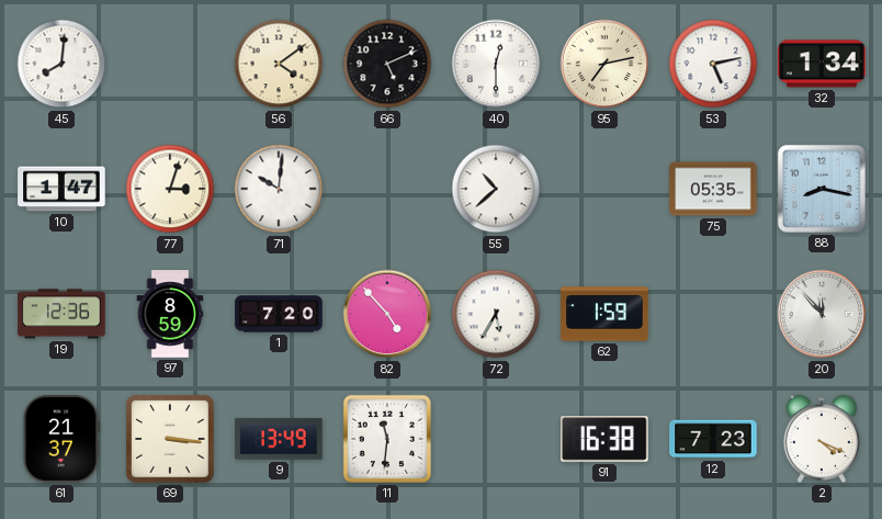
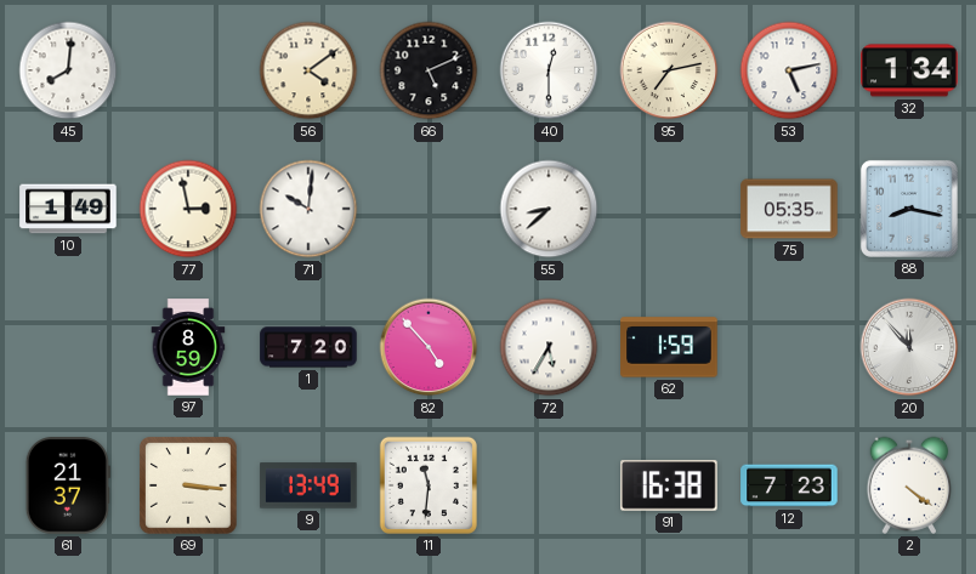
10: 1:47 -> 1:49 (68, 209)
77: 3:03 -> 2:58 (188, 209)
55: 10:38 -> 8:38 (549, 209)
19: 12:36 -> none (61, 314)
2: 4:19 -> 4:21 (908, 485)
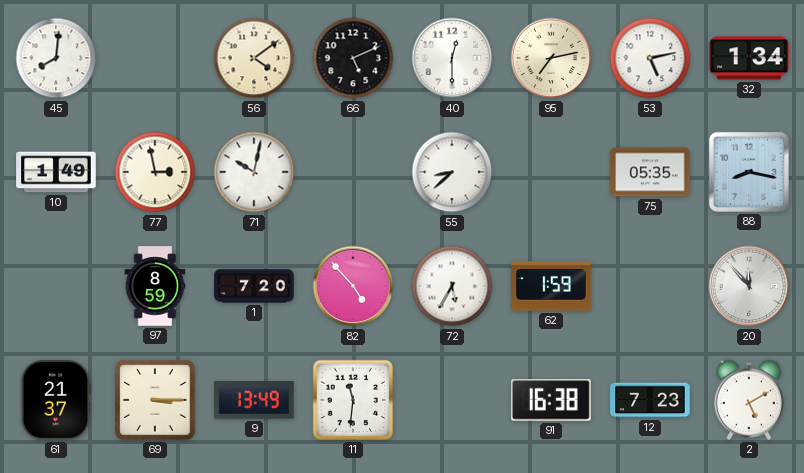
71: 10:01 -> 10:02 (254, 172)
69: 3:16 -> 3:15 (155, 400)
2: 4:21 -> 5:10 (748, 400)
